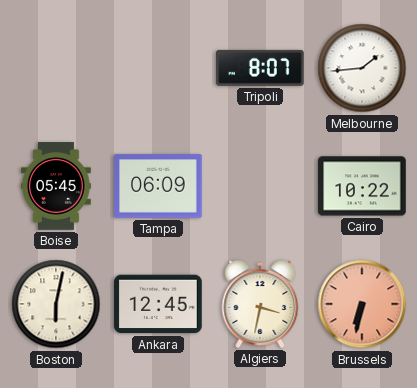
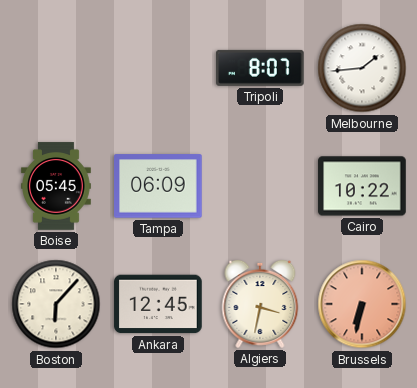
Boston: 6:02 -> 6:07 (56, 304)
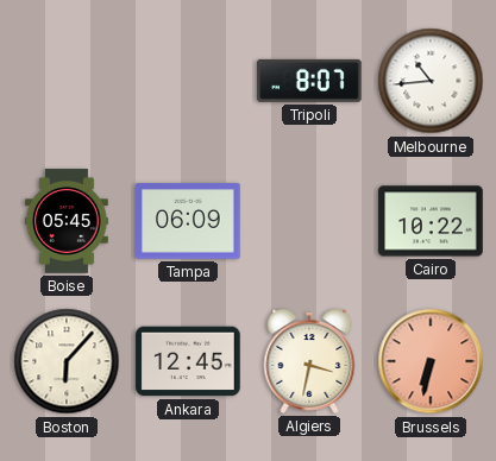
Melbourne: 1:44 -> 10:44 (431, 81)
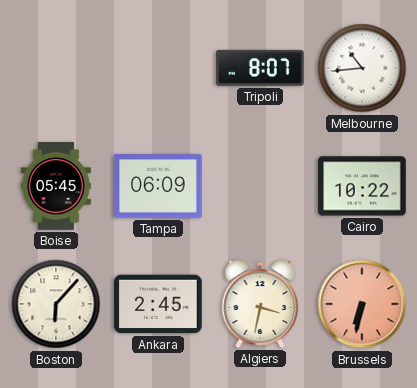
Ankara: 12:45 -> 2:45 (158, 304)
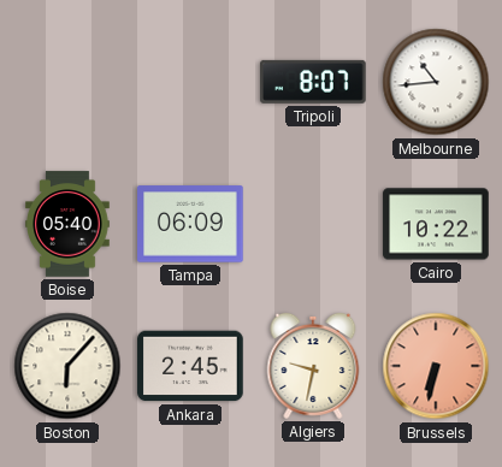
Boise: 05:45 -> 05:40 (69, 224)
Algiers: 3:32 -> 9:32 (313, 366)
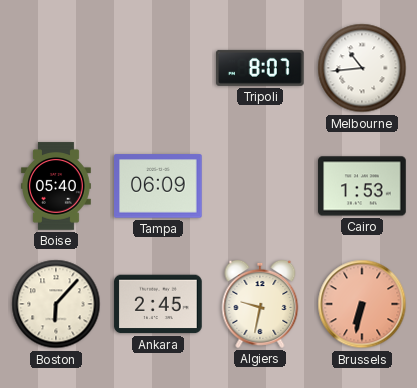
Cairo: 10:22 -> 1:53 (362, 186)
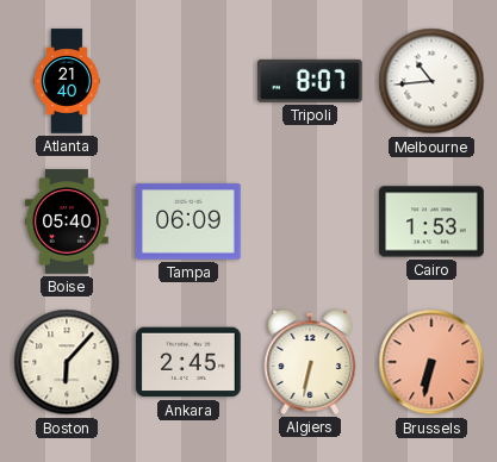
Atlanta: none -> 21:40 (67, 81)
Algiers: 9:32 -> 6:32 (310, 362)
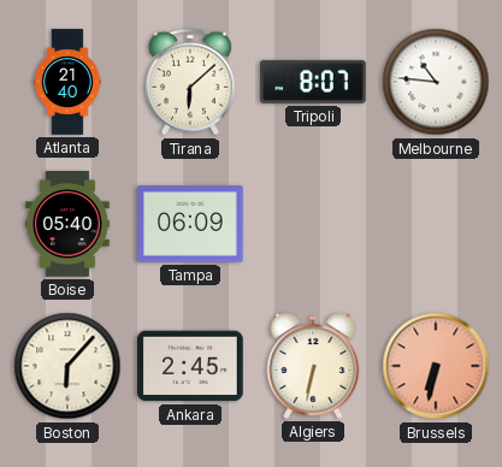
Tirana: none -> 6:08 (190, 82)
Melbourne: 10:44 -> 10:46 (436, 82)
Cairo: 1:53 -> none (431, 221)
